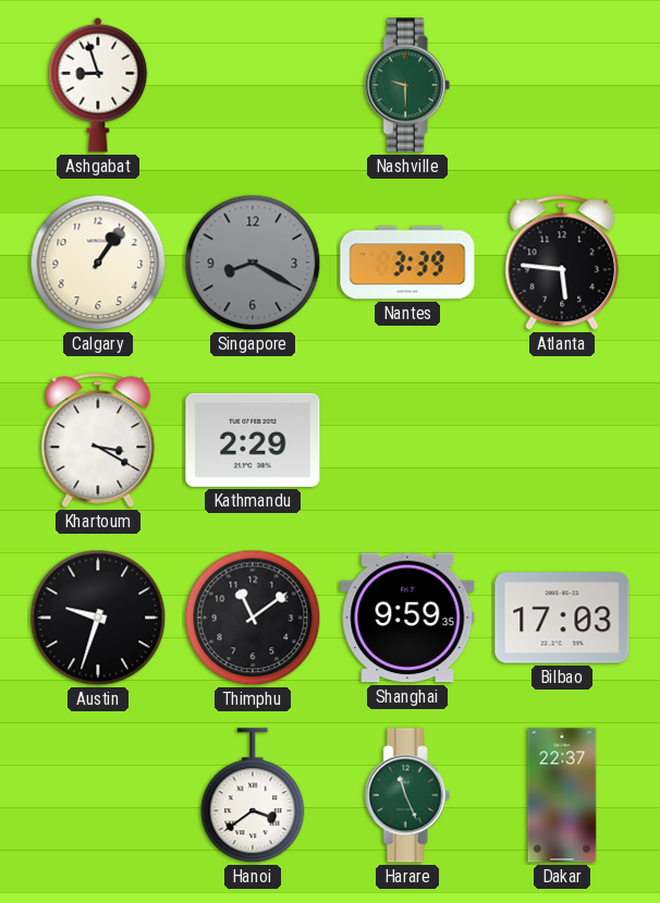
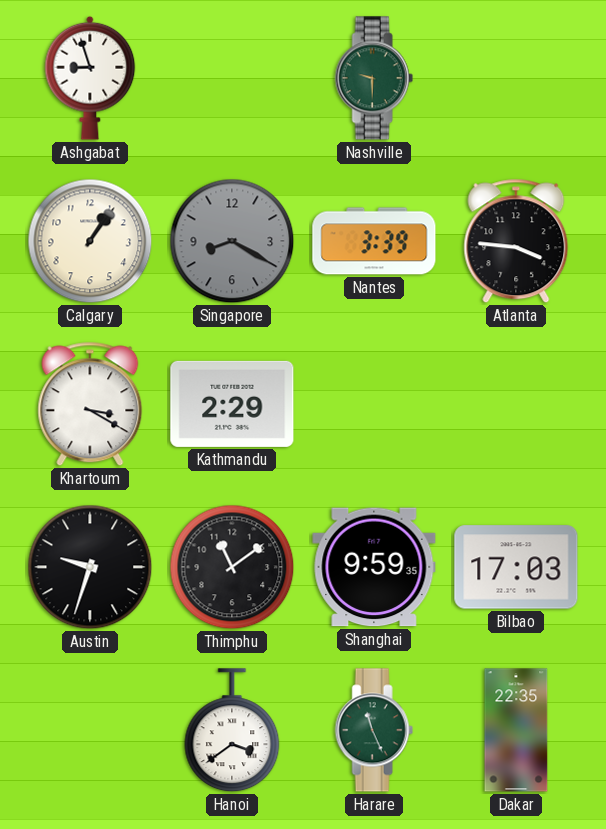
Atlanta: 5:46 -> 3:46 (516, 241)
Dakar: 22:37 -> 22:35 (516, 730)
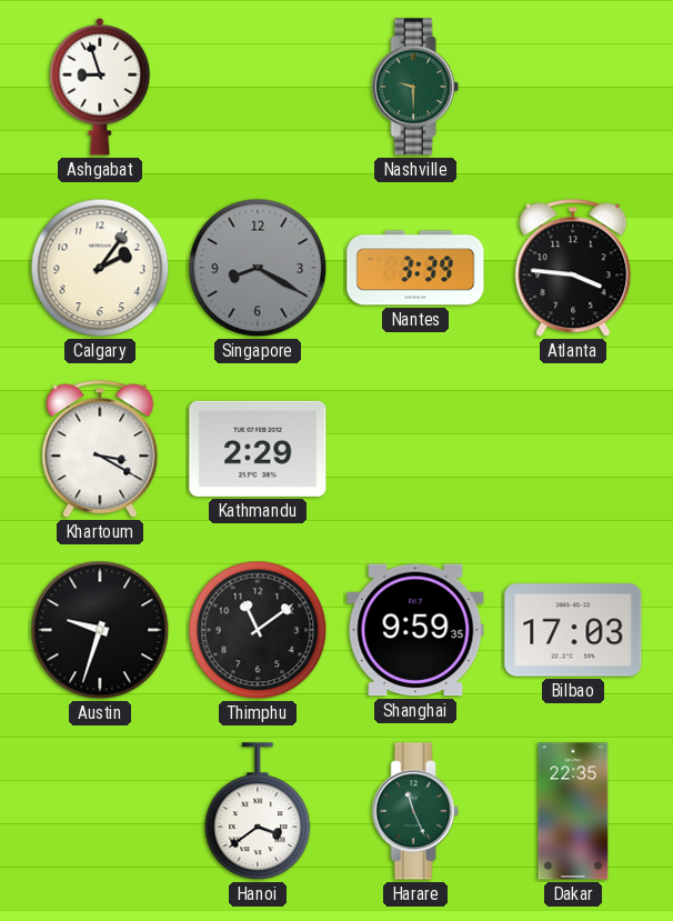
Calgary: 1:06 -> 2:06 (100, 268)
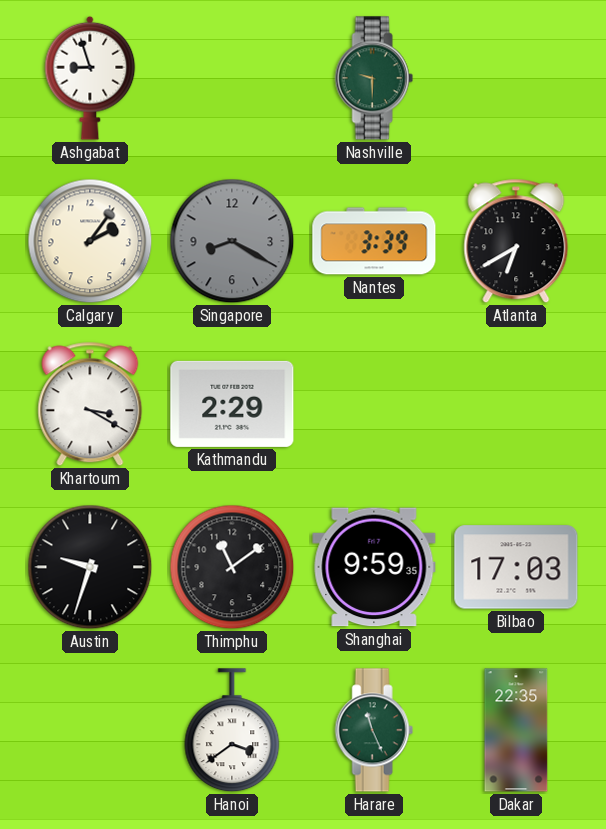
Atlanta: 3:46 -> 6:40 (516, 241)
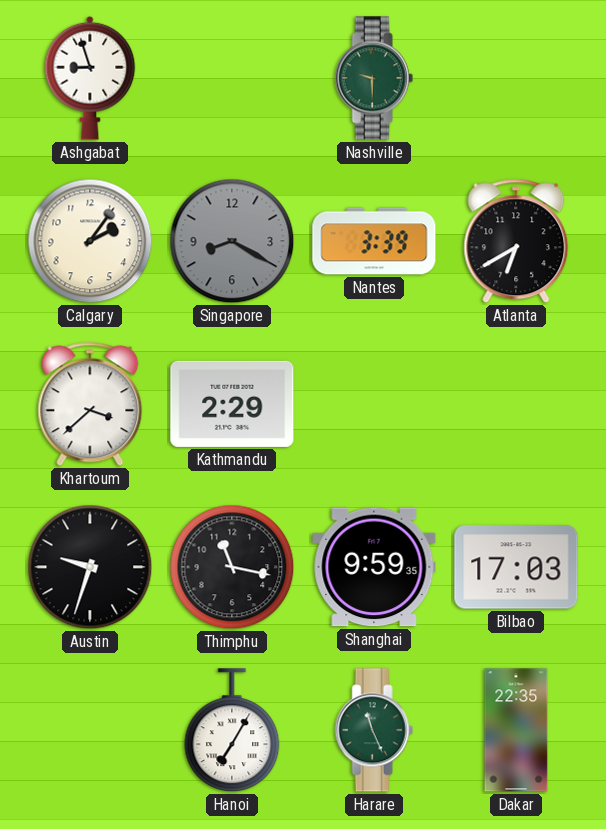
Khartoum: 3:20 -> 3:38 (90, 404)
Thimphu: 11:09 -> 11:17 (232, 567)
Hanoi: 3:39 -> 7:05 (232, 731)
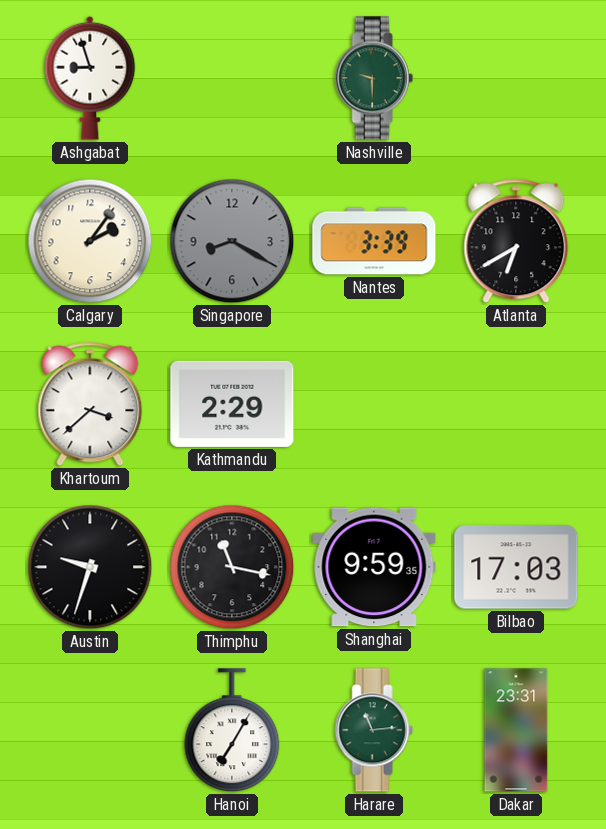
Harare: 11:26 -> 11:14 (374, 730)
Dakar: 22:35 -> 23:31 (516, 730)
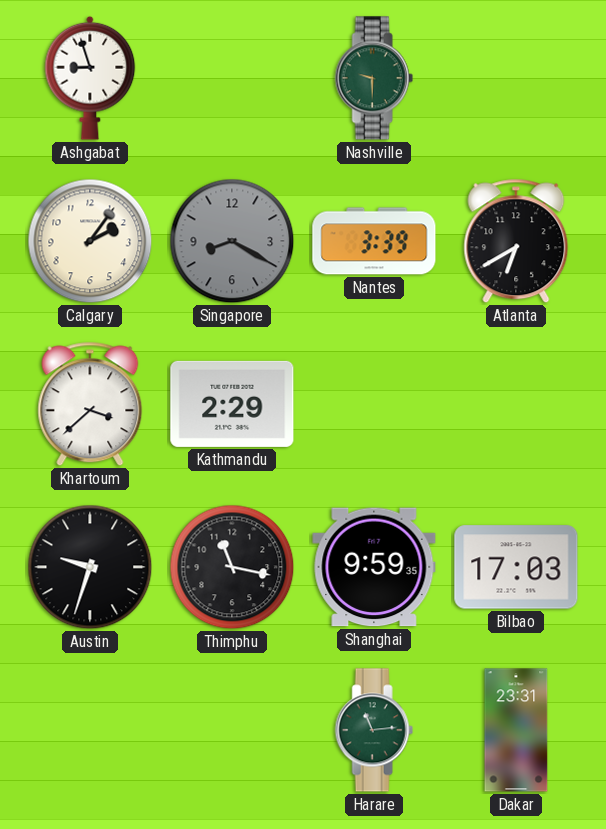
Hanoi: 7:05 -> none (232, 731)
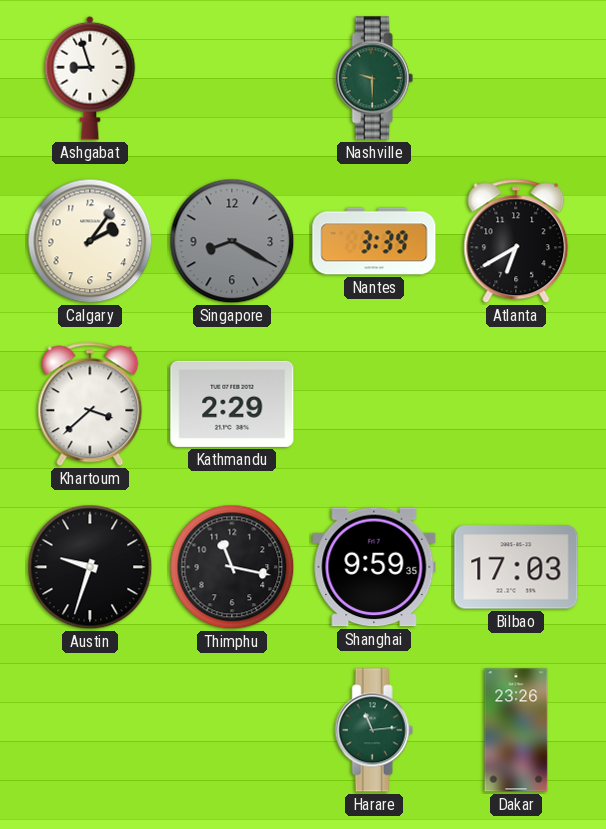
Dakar: 23:31 -> 23:26 (516, 730)
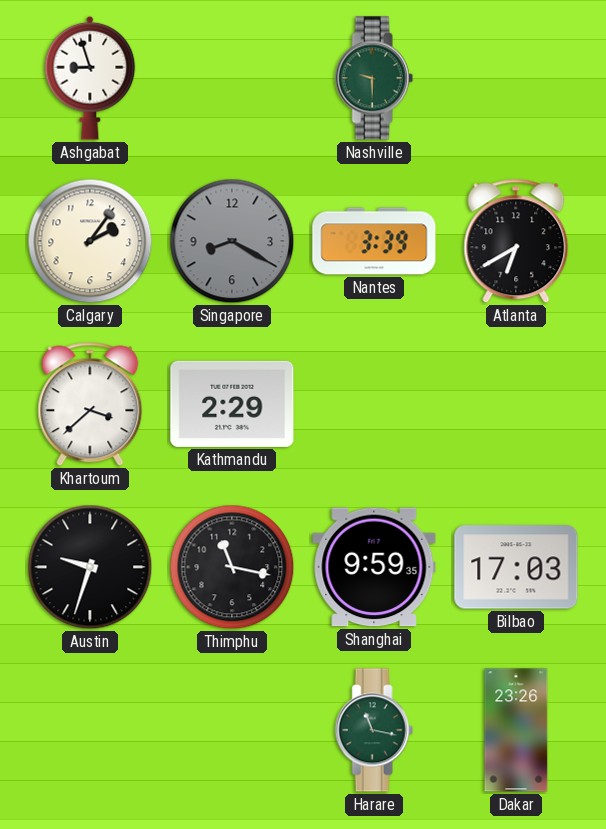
Harare: 11:14 -> 11:17 (374, 730)
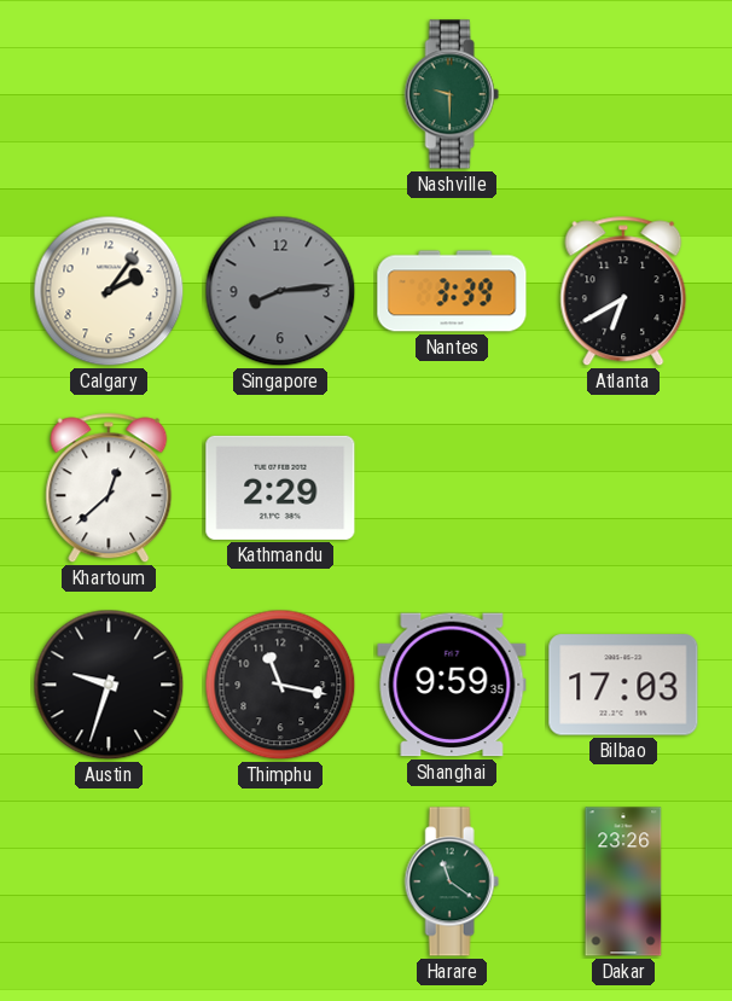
Ashgabat: 8:57 -> none (90, 78)
Singapore: 8:20 -> 8:14 (280, 291)
Khartoum: 3:38 -> 12:38 (109, 488)
Harare: 11:17 -> 11:21 (452, 881)
